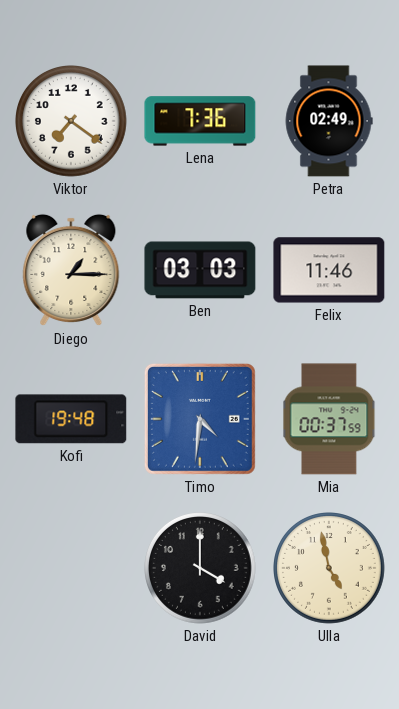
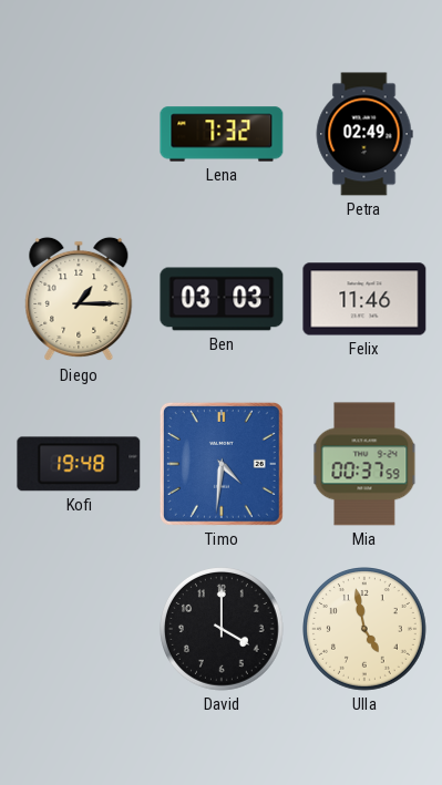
Viktor: 7:21 -> none (72, 122)
Lena: 7:36 -> 7:32 (222, 134)
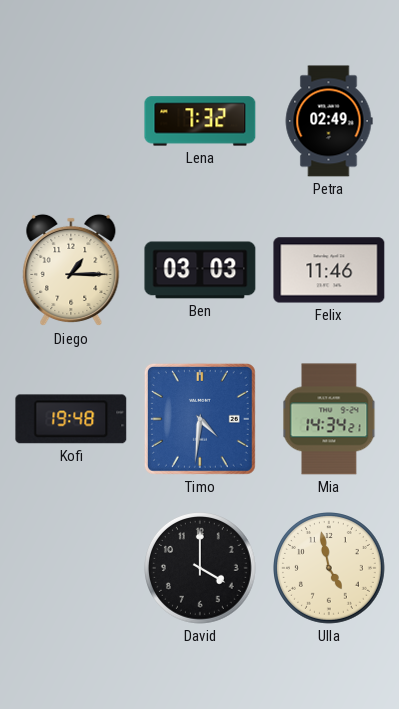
Mia: 00:37 -> 14:34 (329, 419)
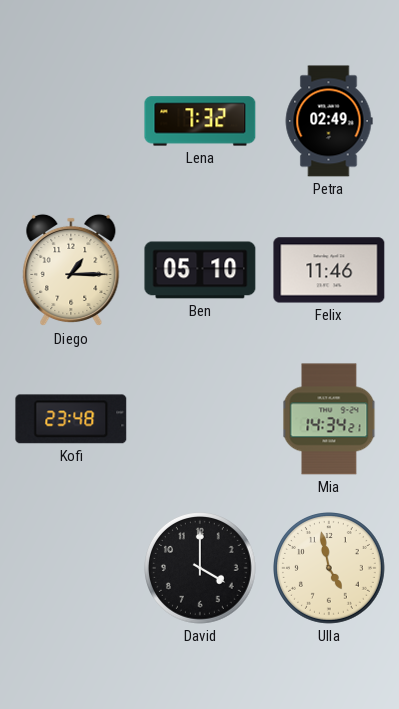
Ben: 03:03 -> 05:10 (200, 270)
Kofi: 19:48 -> 23:48 (71, 419)
Timo: 4:31 -> none (200, 419)
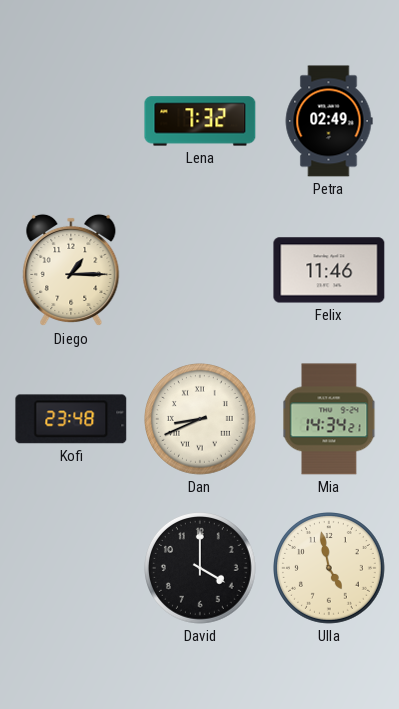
Ben: 05:10 -> none (200, 270)
Dan: none -> 8:41 (201, 420)
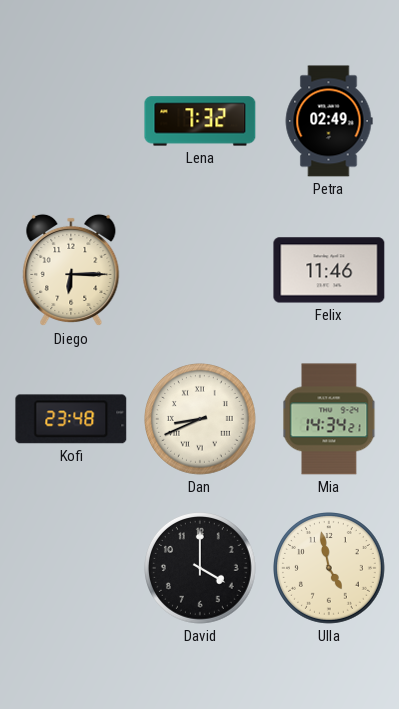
Diego: 1:15 -> 6:15 (71, 270)
